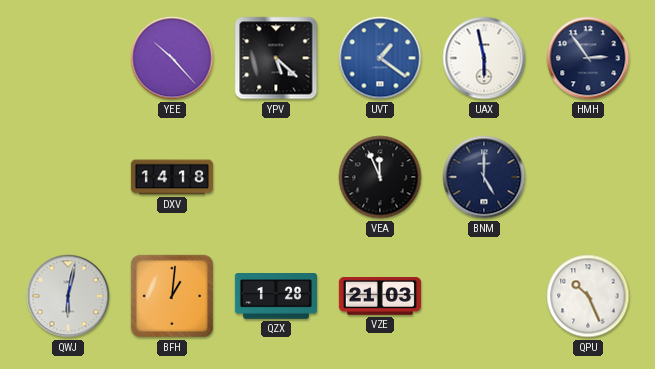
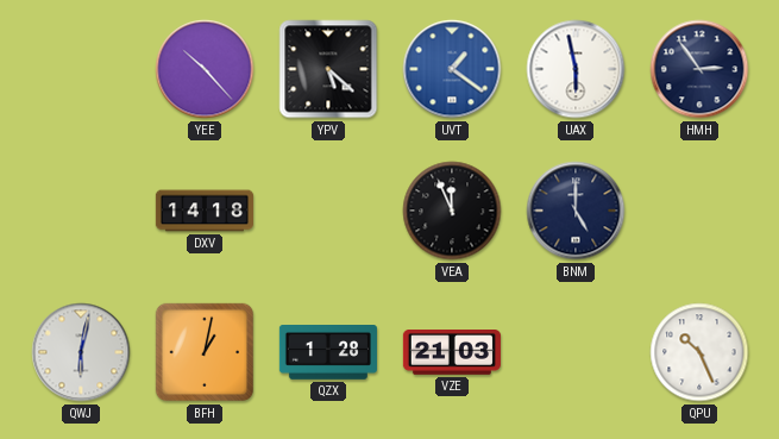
BFH: 1:01 -> 1:02 (205, 352)
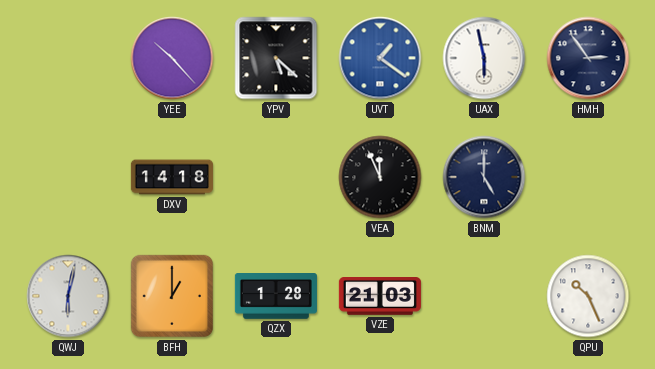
BFH: 1:02 -> 1:00 (172, 296)
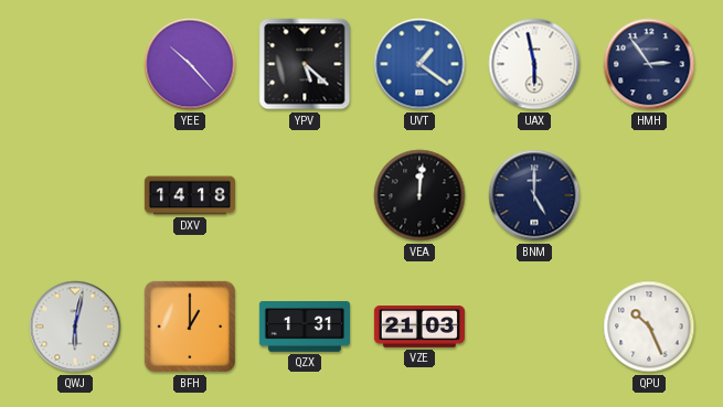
VEA: 11:56 -> 12:01 (419, 195)
QZX: 1:28 -> 1:31 (305, 328)
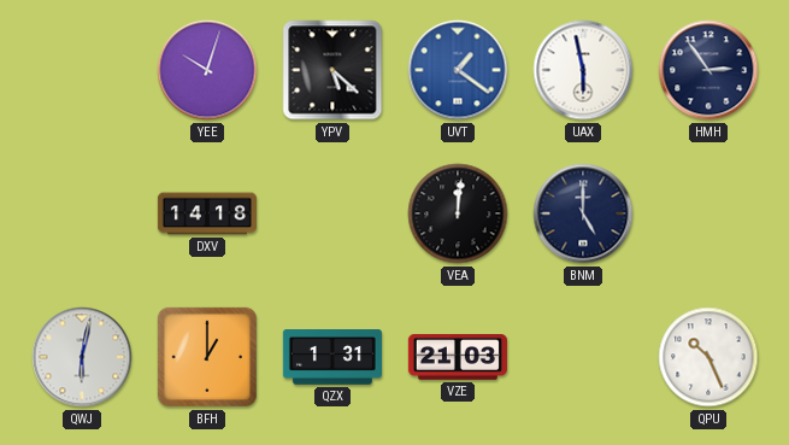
YEE: 10:23 -> 10:03 (207, 70)
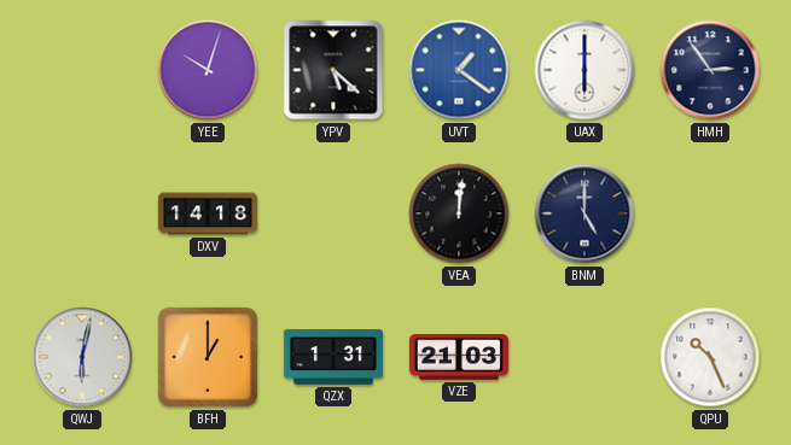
UAX: 5:58 -> 6:00 (584, 70)
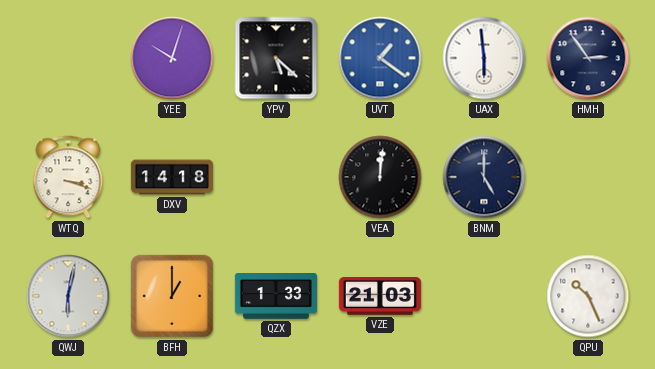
UAX: 6:00 -> 5:59 (484, 58)
WTQ: none -> 3:18 (68, 177)
QZX: 1:31 -> 1:33 (276, 297)
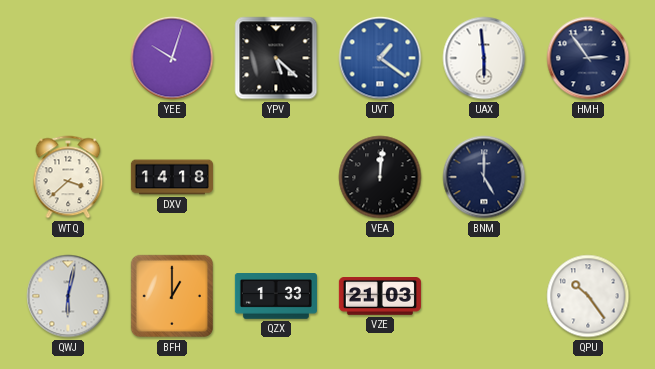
WTQ: 3:18 -> 3:38 (68, 177)
QPU: 10:26 -> 10:24 (588, 296)
